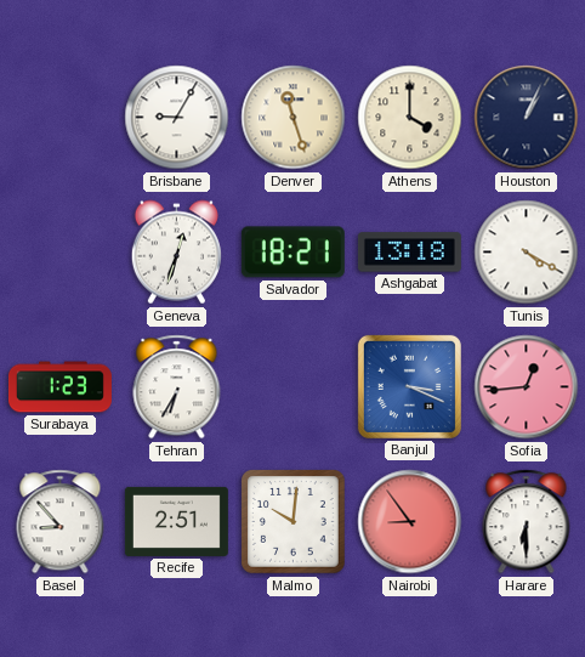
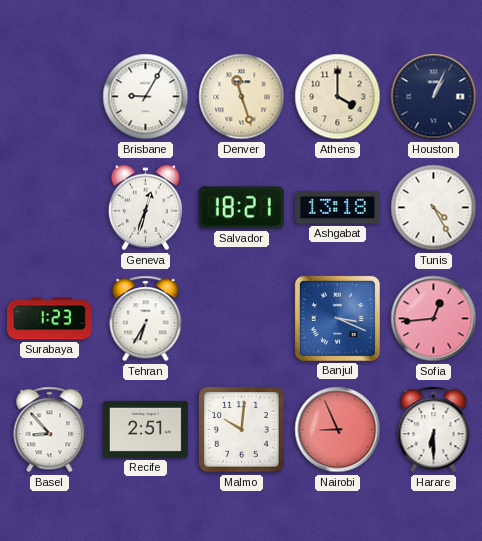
Tunis: 4:20 -> 4:25 (434, 208)
Nairobi: 8:54 -> 8:56 (338, 430)
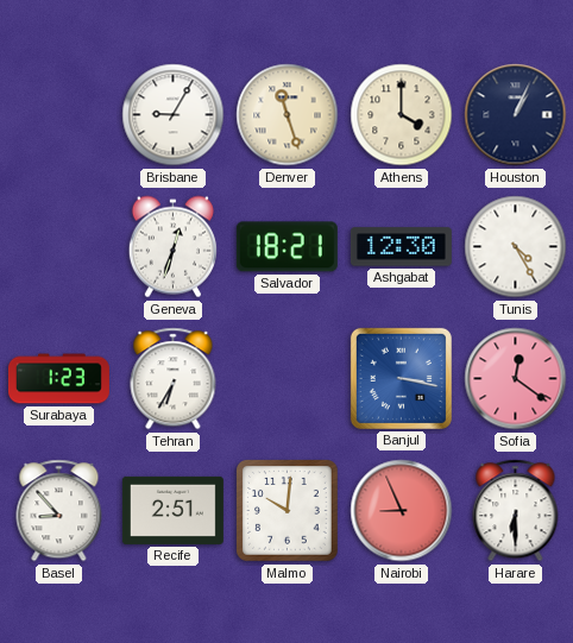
Ashgabat: 13:18 -> 12:30 (401, 247)
Banjul: 3:19 -> 3:17 (401, 378)
Sofia: 12:44 -> 12:21 (516, 379)
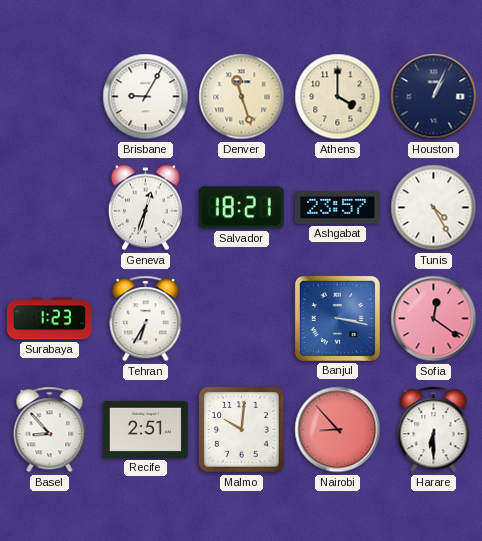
Ashgabat: 12:30 -> 23:57 (337, 208)
Nairobi: 8:56 -> 8:53 (338, 430)
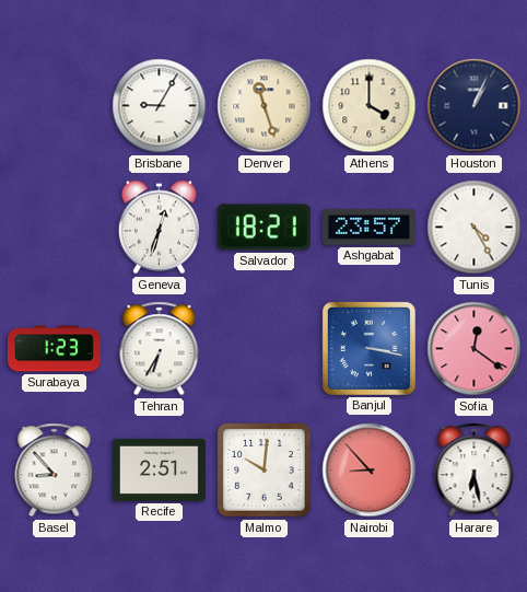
Harare: 6:30 -> 6:28 (475, 471)
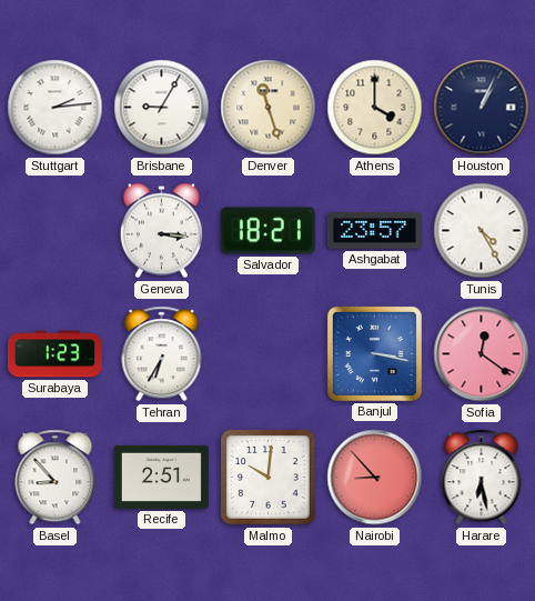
Stuttgart: none -> 2:14 (55, 108)
Geneva: 12:33 -> 3:16 (161, 231)
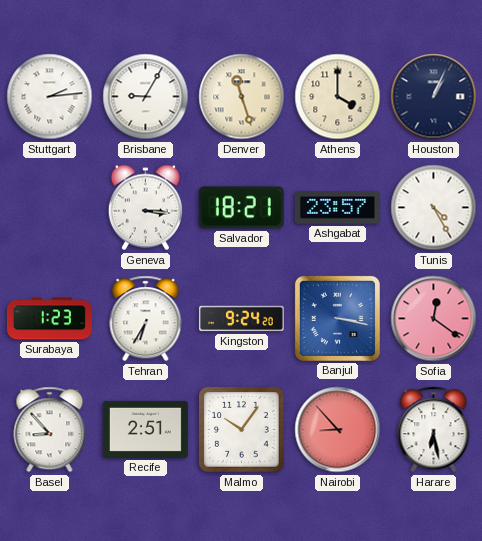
Kingston: none -> 9:24 (241, 319)
Malmo: 10:01 -> 10:06 (242, 430)
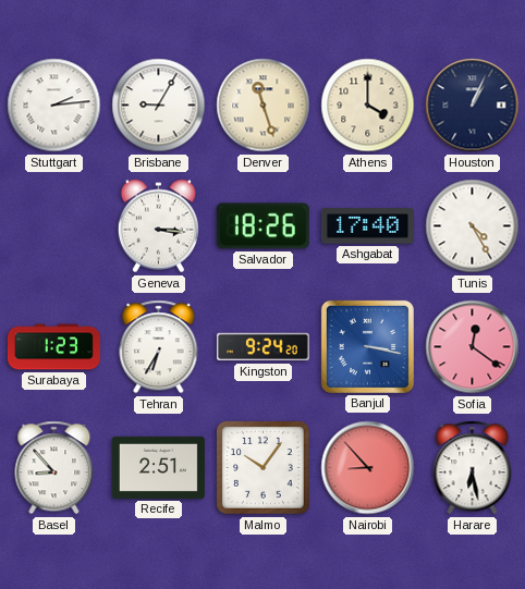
Salvador: 18:21 -> 18:26 (262, 226)
Ashgabat: 23:57 -> 17:40 (367, 226)
